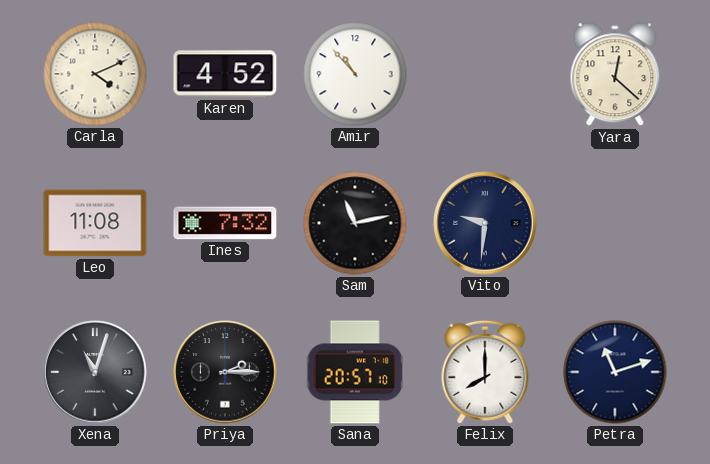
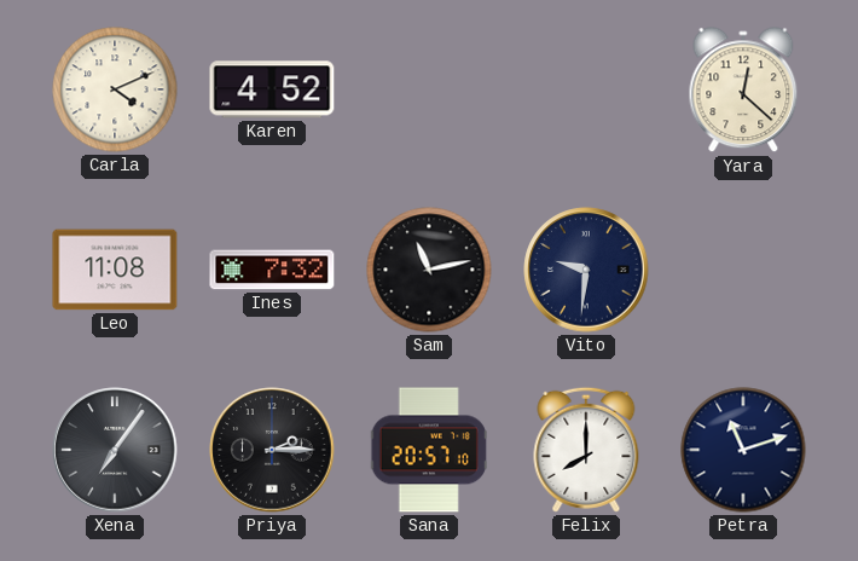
Amir: 10:53 -> none (355, 74)
Xena: 11:03 -> 7:06 (115, 450)
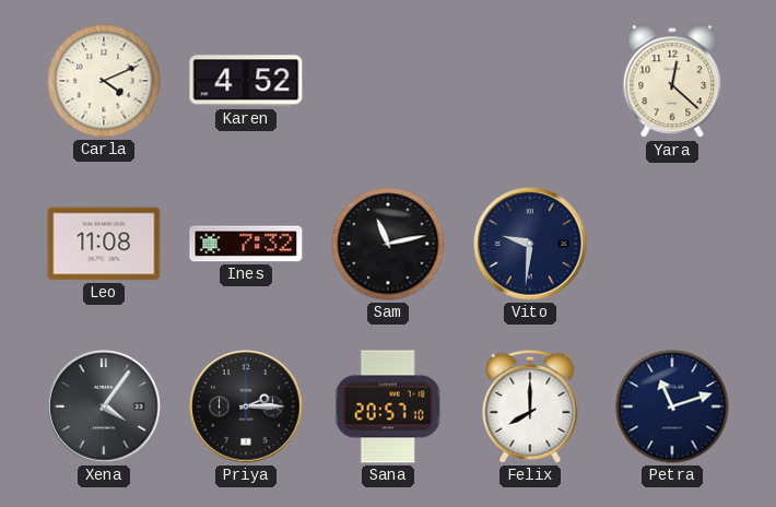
Xena: 7:06 -> 4:06 (104, 406)
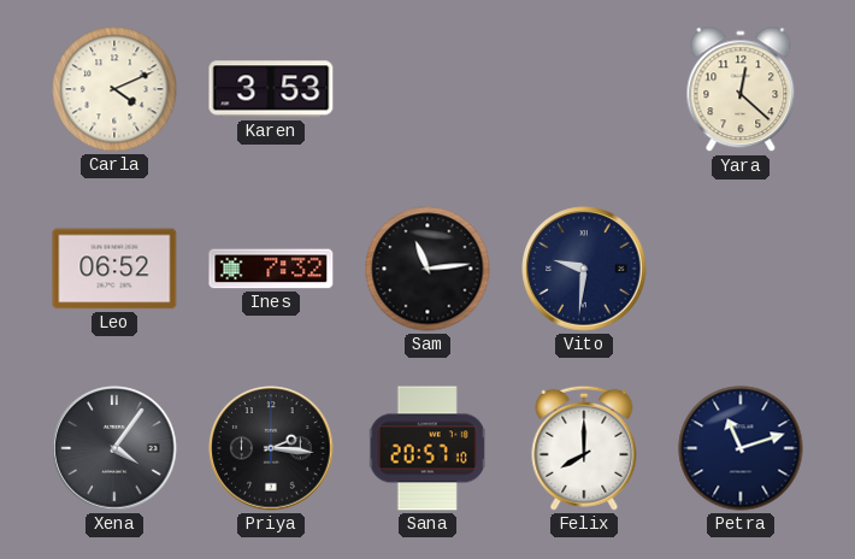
Karen: 4:52 -> 3:53 (271, 89)
Leo: 11:08 -> 06:52 (114, 269)
Sam: 11:13 -> 11:14 (427, 269)
Priya: 2:15 -> 2:16 (271, 448)
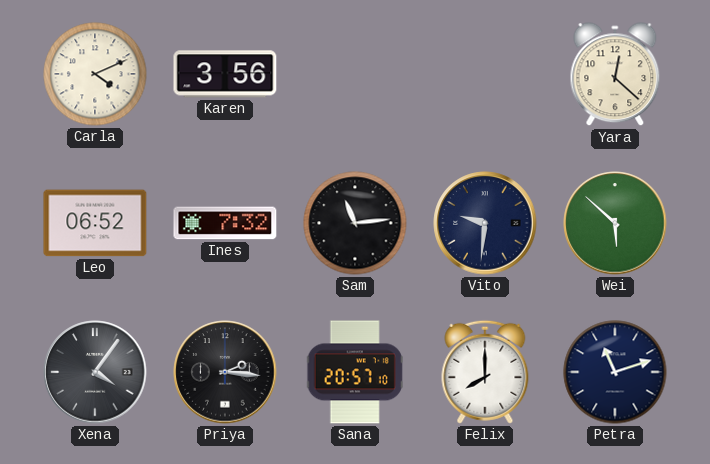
Karen: 3:53 -> 3:56 (225, 74)
Wei: none -> 5:52 (615, 223)
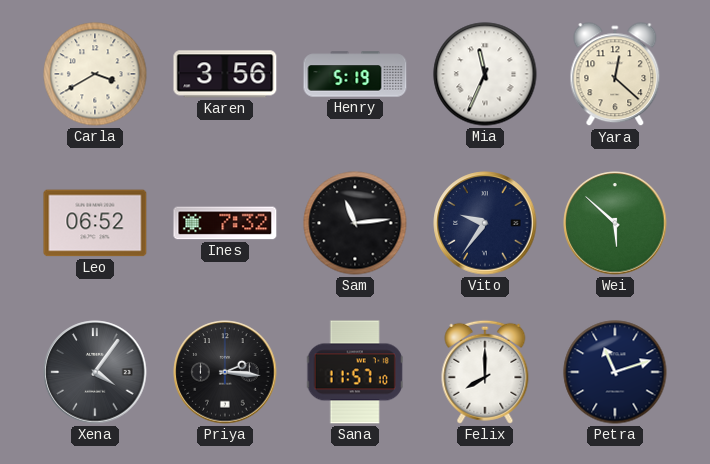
Carla: 4:11 -> 3:40 (95, 74)
Henry: none -> 5:19 (355, 74)
Mia: none -> 11:34 (485, 74)
Vito: 9:31 -> 9:36 (485, 223)
Sana: 20:57 -> 11:57 (355, 372)
